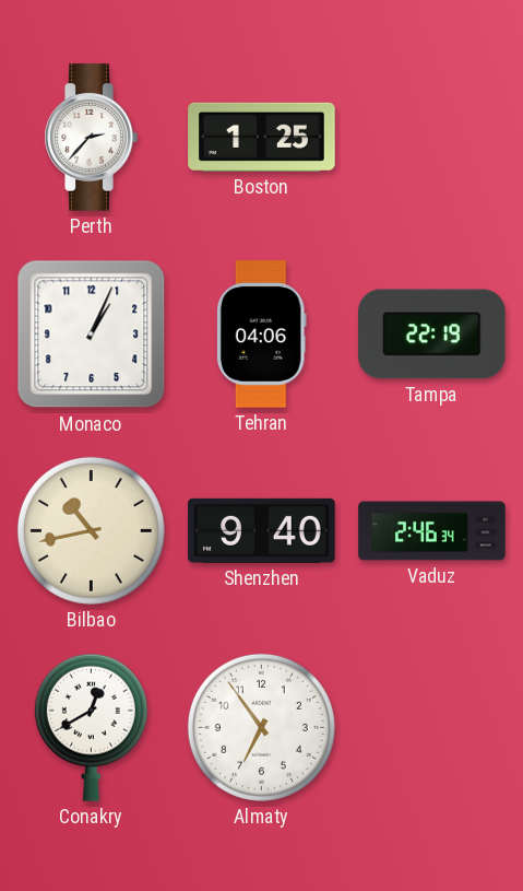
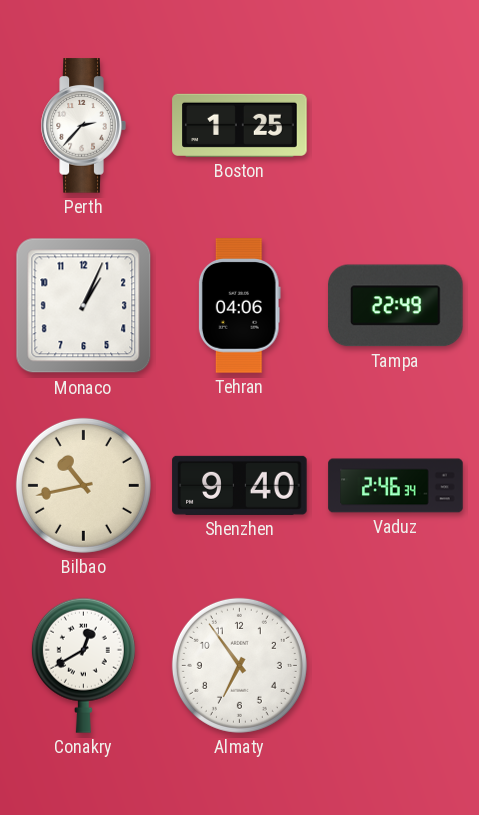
Tampa: 22:19 -> 22:49 (396, 306)
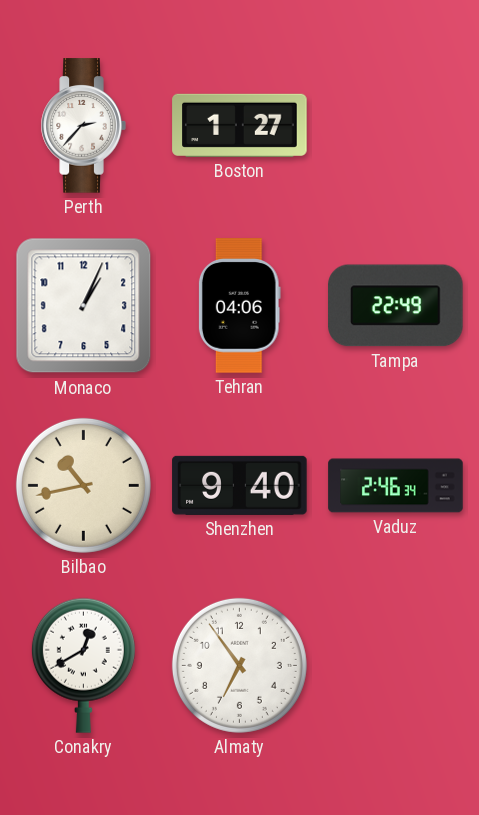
Boston: 1:25 -> 1:27 (240, 125)
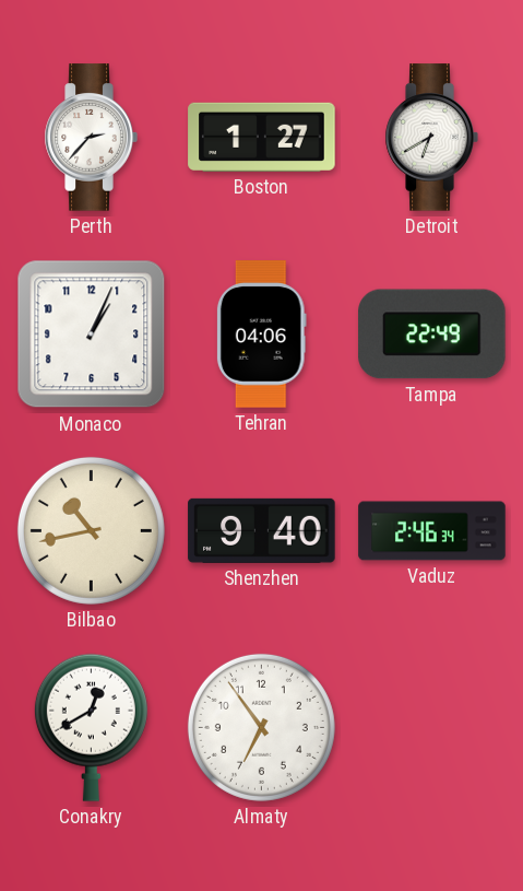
Detroit: none -> 6:40 (431, 138)
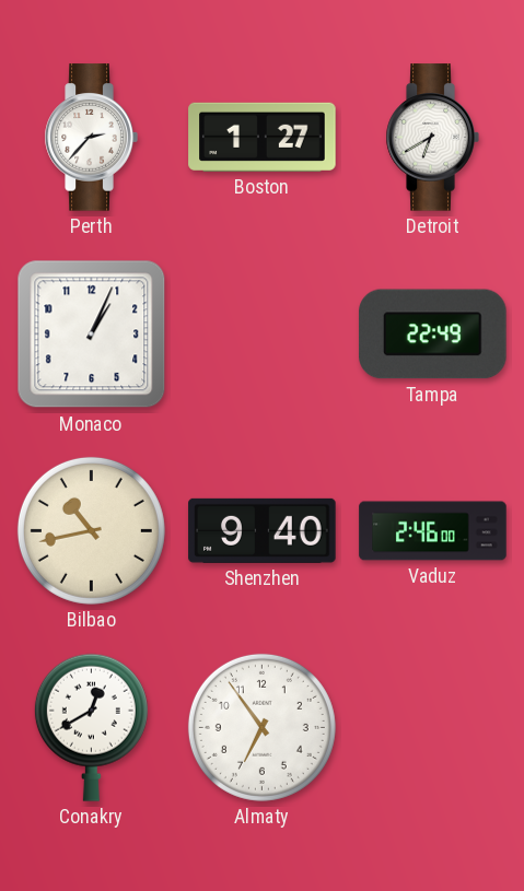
Tehran: 04:06 -> none (261, 335)
Vaduz: 2:46:34 -> 2:46:00 (433, 531)
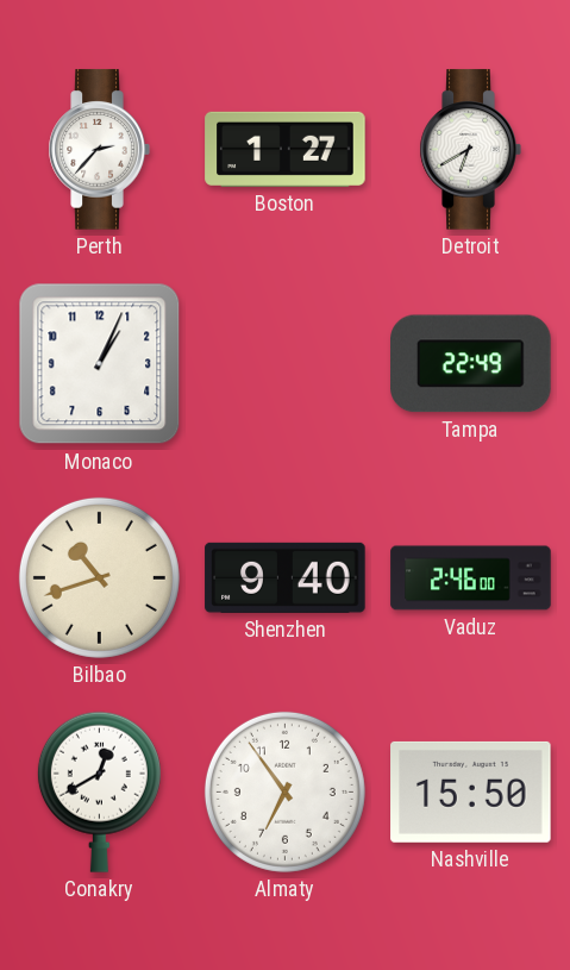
Bilbao: 10:43 -> 10:42 (99, 577)
Nashville: none -> 15:50 (471, 791)
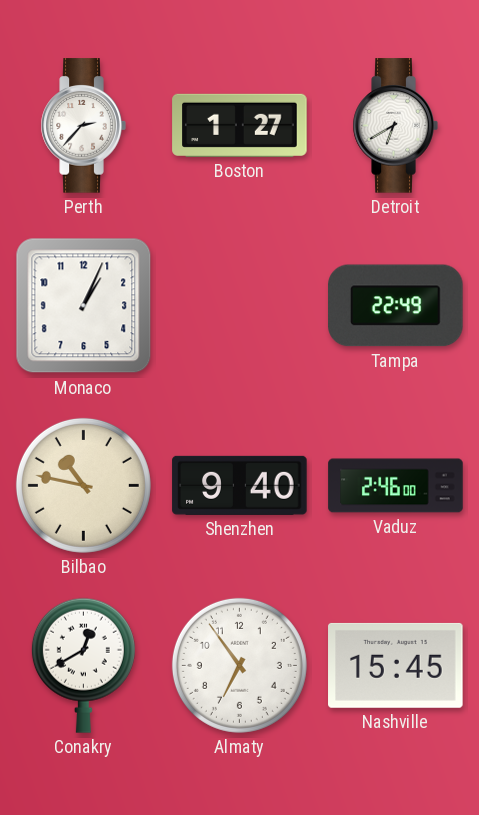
Bilbao: 10:42 -> 10:47 (83, 485)
Nashville: 15:50 -> 15:45 (396, 665)
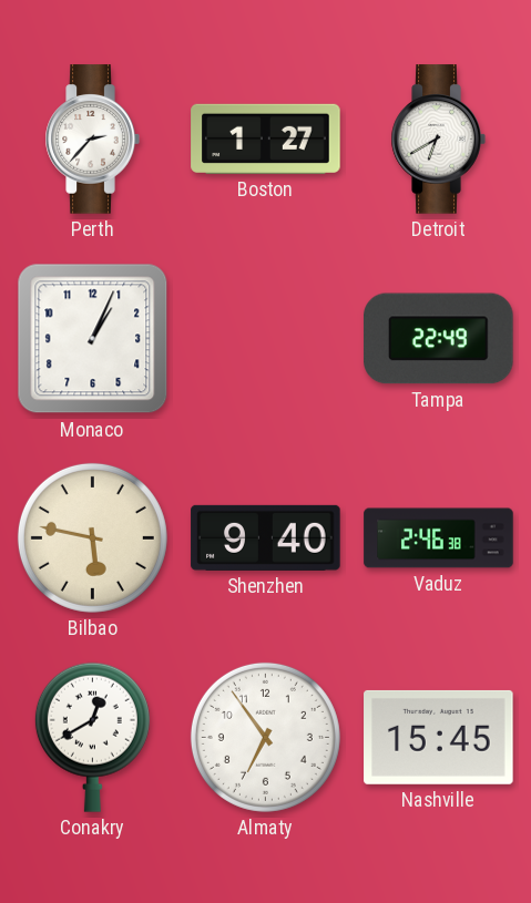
Bilbao: 10:47 -> 5:47 (92, 537)
Vaduz: 2:46:00 -> 2:46:38 (439, 538)
